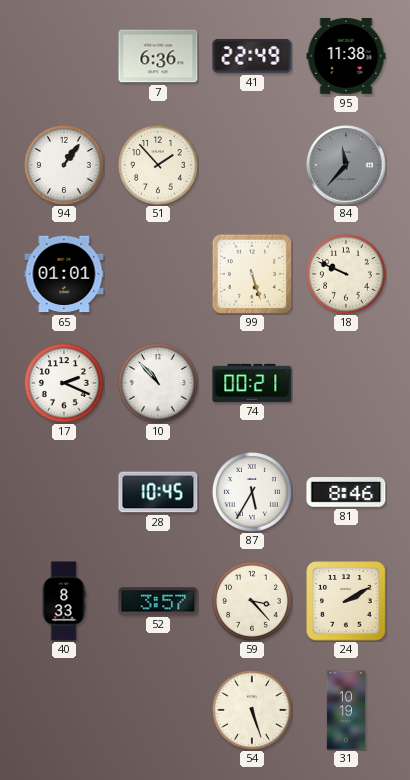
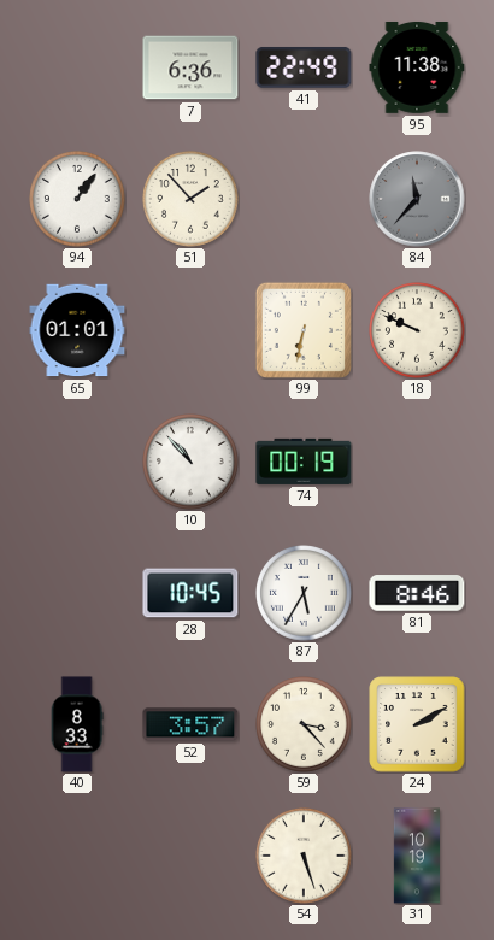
99: 5:27 -> 6:32 (304, 330)
17: 2:19 -> none (65, 384)
74: 00:21 -> 00:19 (304, 462)
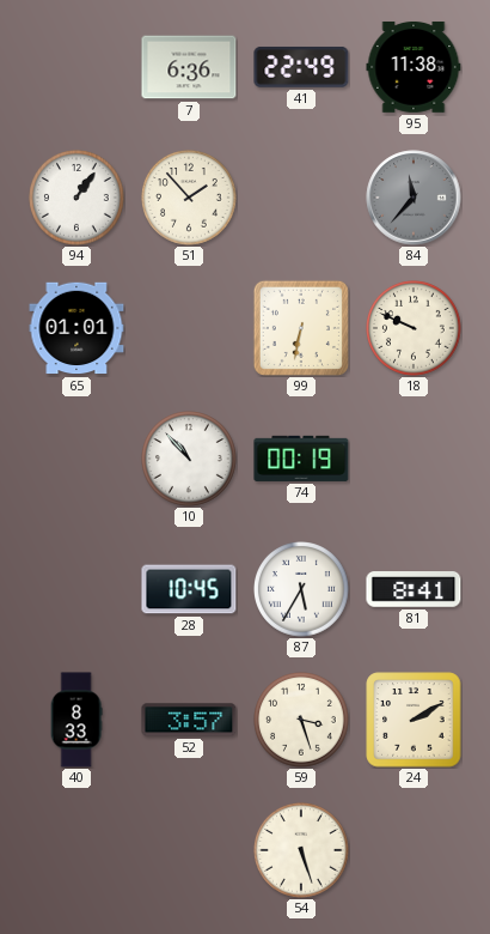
81: 8:46 -> 8:41 (414, 589)
59: 3:23 -> 3:27 (302, 721)
31: 10:19 -> none (416, 856)
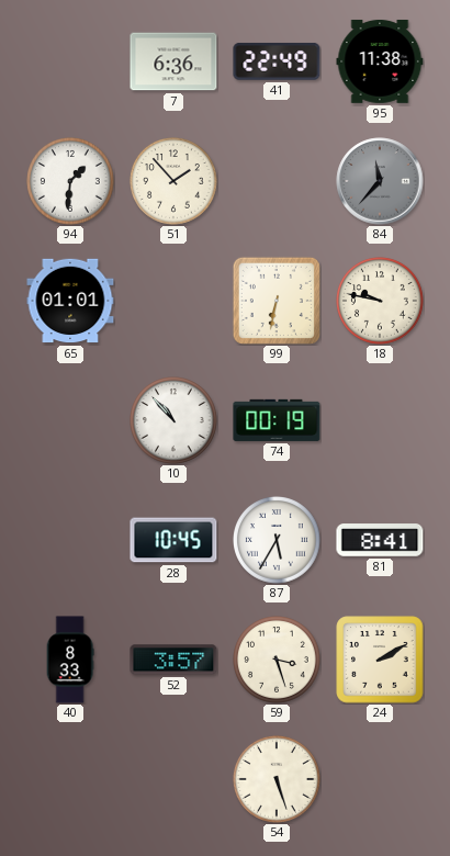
94: 1:06 -> 1:31 (71, 182)
18: 9:49 -> 9:47 (381, 302)
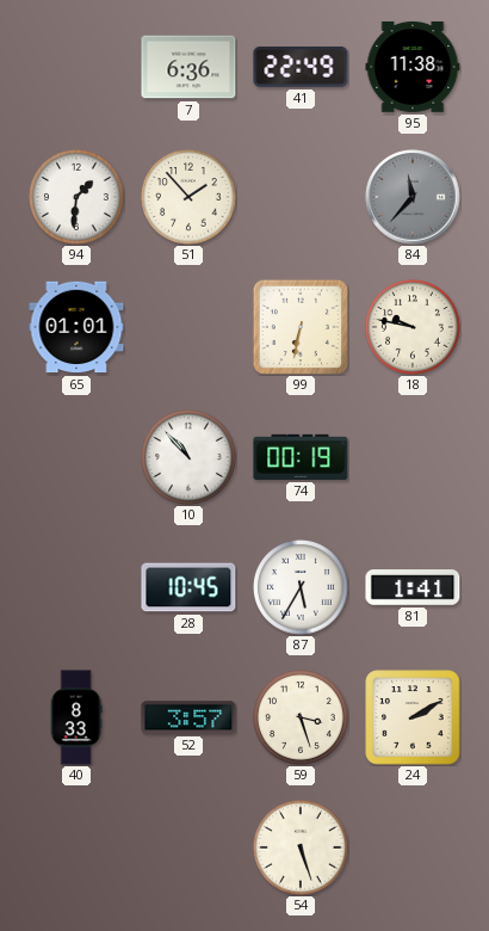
81: 8:41 -> 1:41 (413, 587)
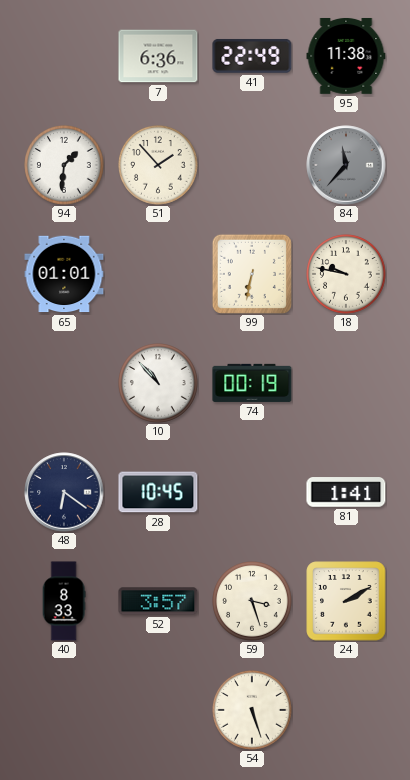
48: none -> 6:21 (64, 492)
87: 5:35 -> none (302, 588)
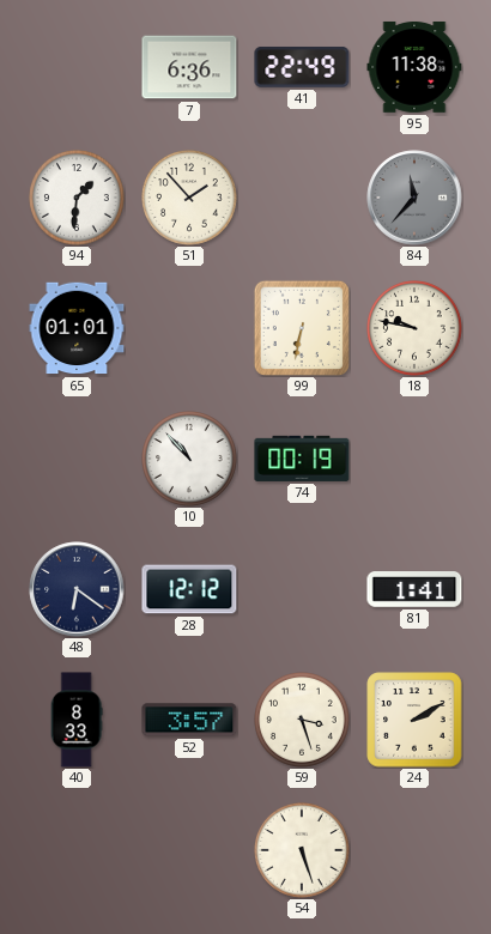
28: 10:45 -> 12:12 (189, 589)
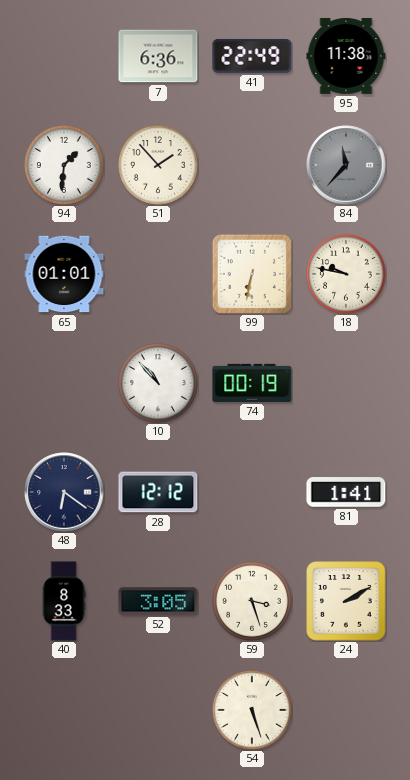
52: 3:57 -> 3:05 (158, 601)
